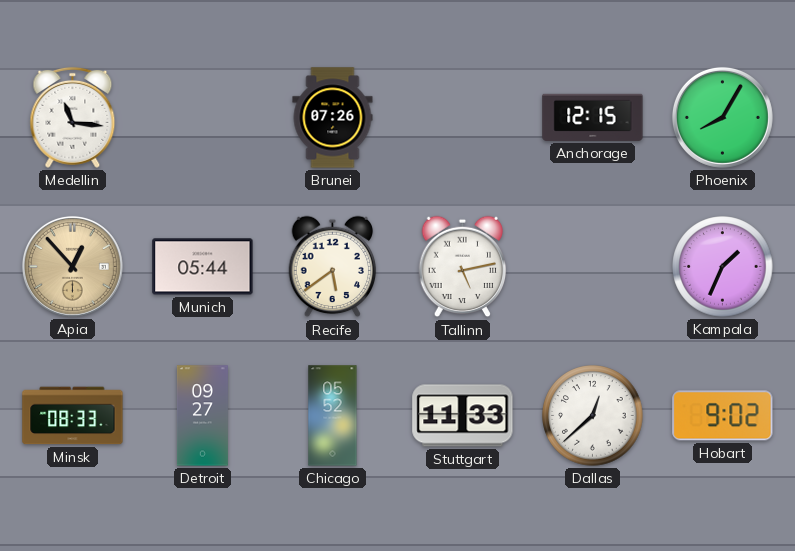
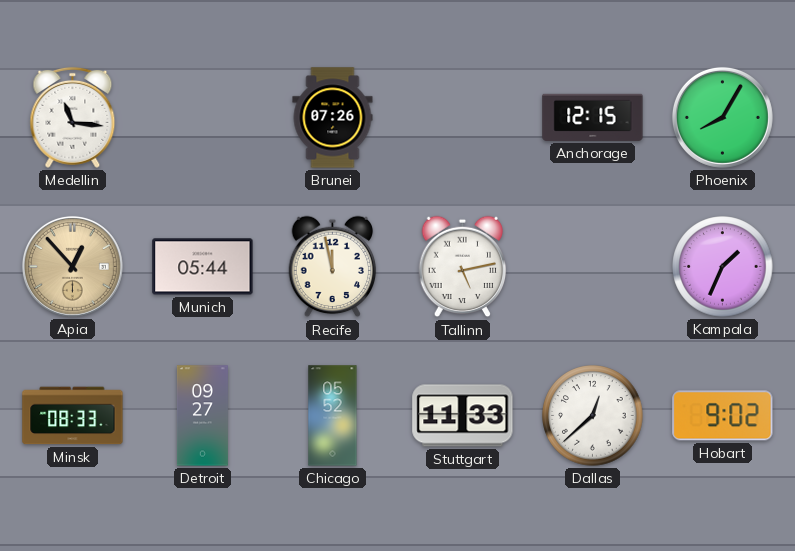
Recife: 5:39 -> 11:58 (333, 267)
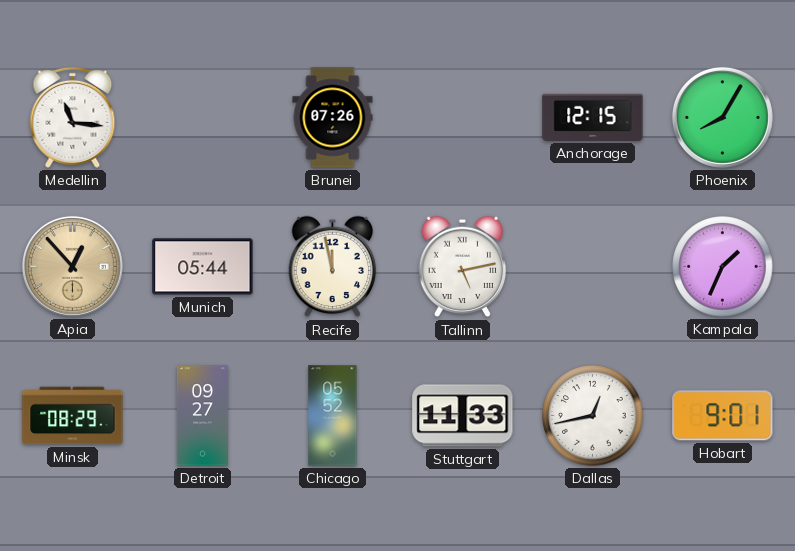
Minsk: 08:33 -> 08:29 (73, 416)
Dallas: 12:38 -> 12:43 (593, 416)
Hobart: 9:02 -> 9:01 (723, 416)
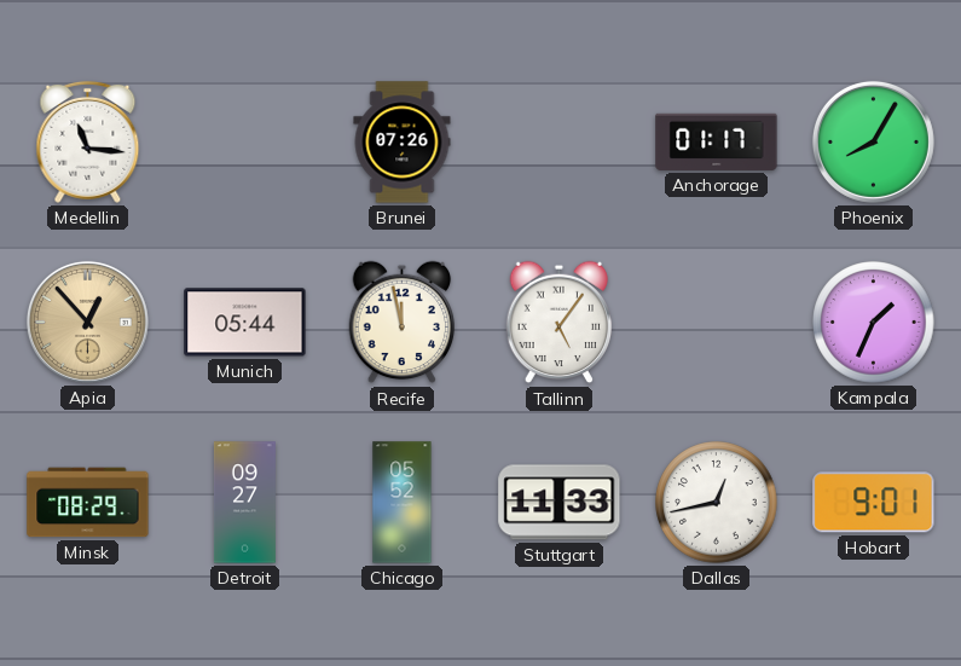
Anchorage: 12:15 -> 01:17 (717, 141)
Tallinn: 5:13 -> 5:06 (560, 323)
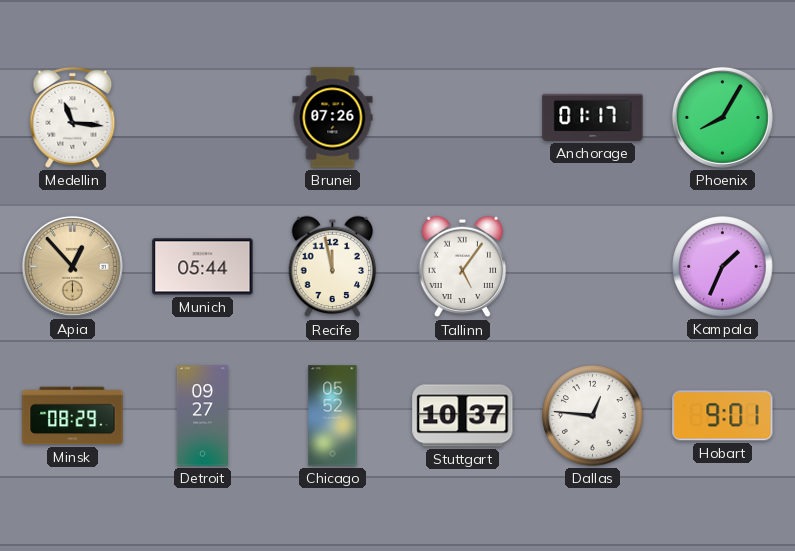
Stuttgart: 11:33 -> 10:37 (463, 416)
Dallas: 12:43 -> 12:46 (593, 416)
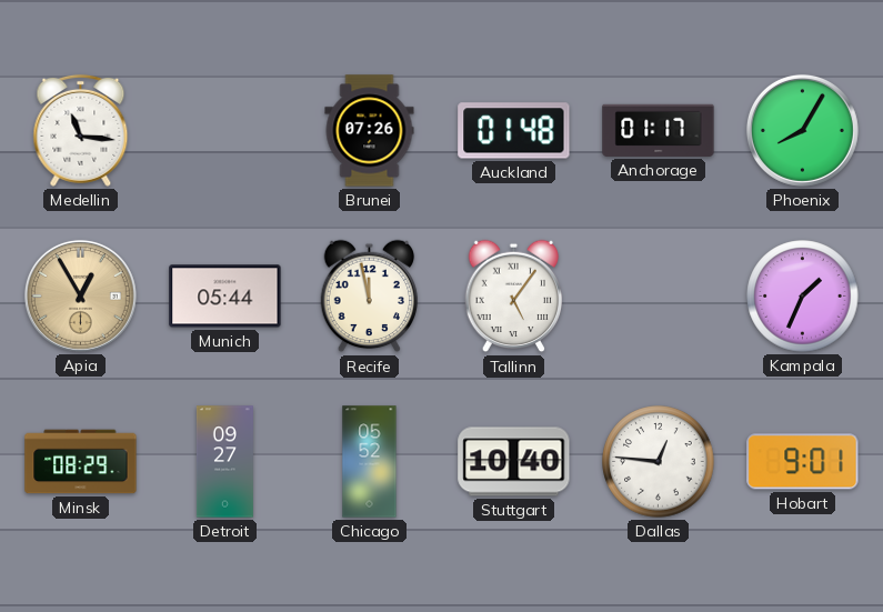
Auckland: none -> 01:48 (514, 131)
Apia: 12:53 -> 12:55 (80, 295)
Stuttgart: 10:37 -> 10:40 (514, 462)
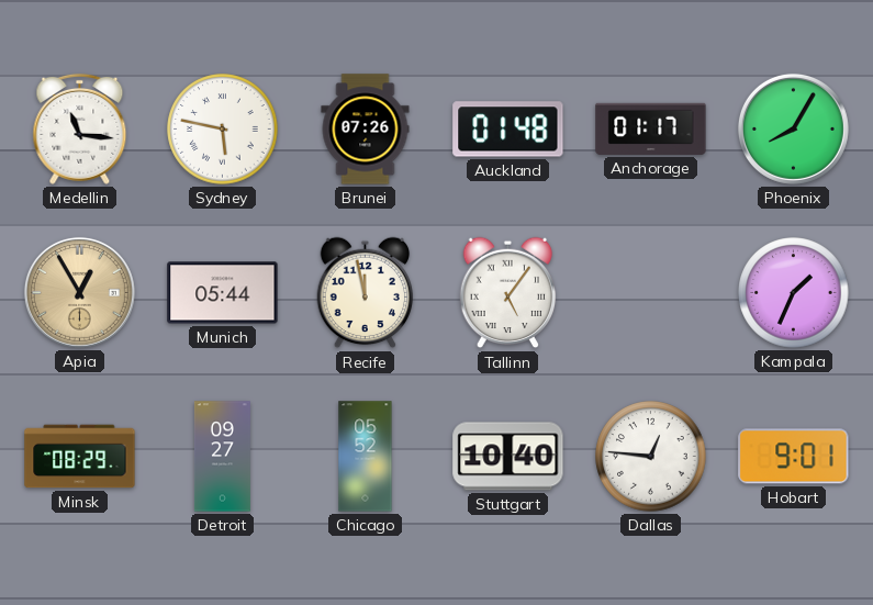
Sydney: none -> 5:47 (223, 130)
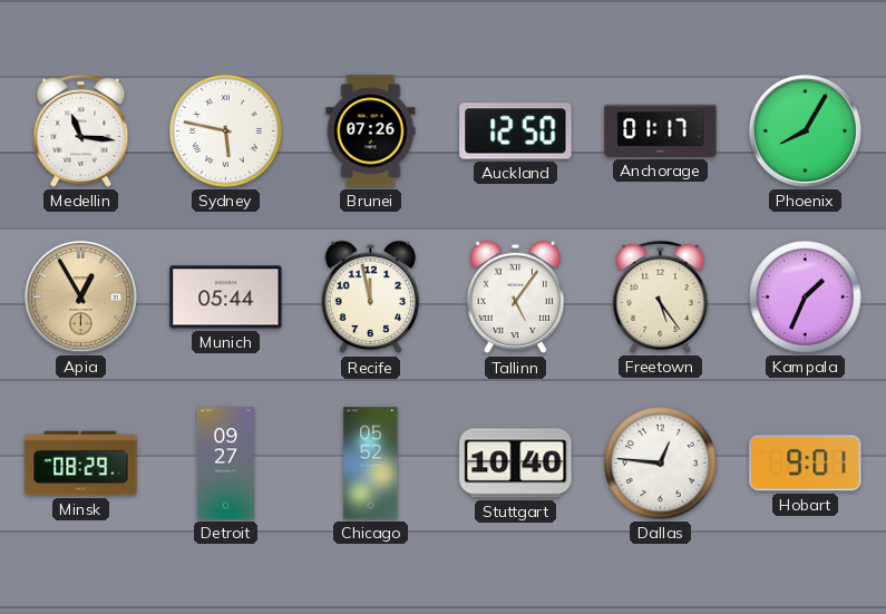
Auckland: 01:48 -> 12:50 (516, 131)
Freetown: none -> 5:24 (661, 296)
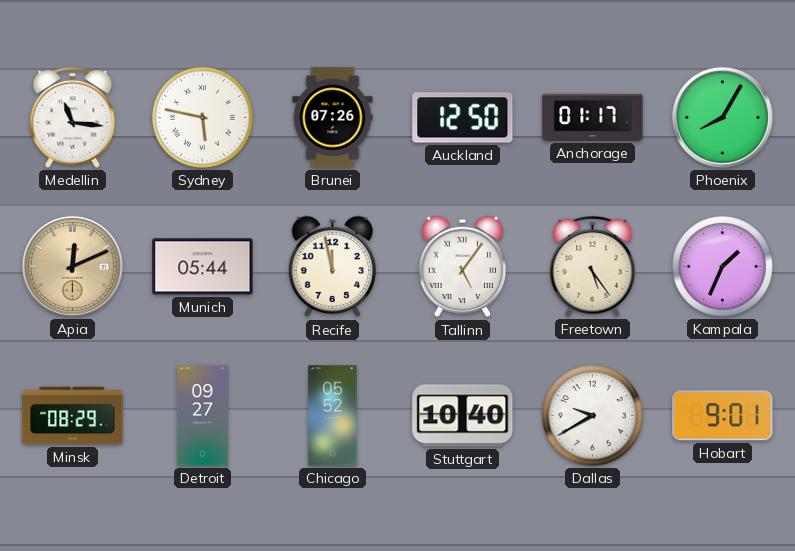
Apia: 12:55 -> 12:11 (72, 266)
Dallas: 12:46 -> 9:40 (593, 416)
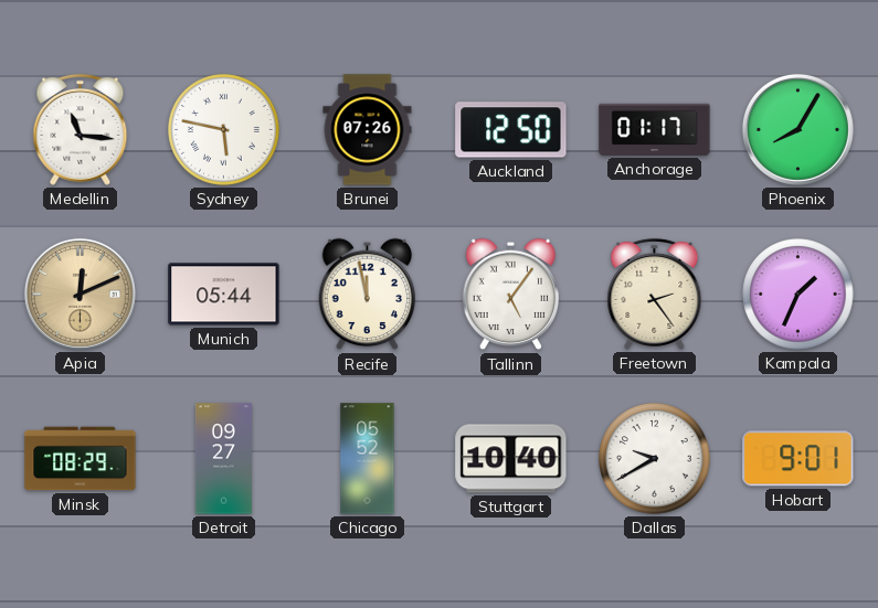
Freetown: 5:24 -> 2:24 (655, 294)
